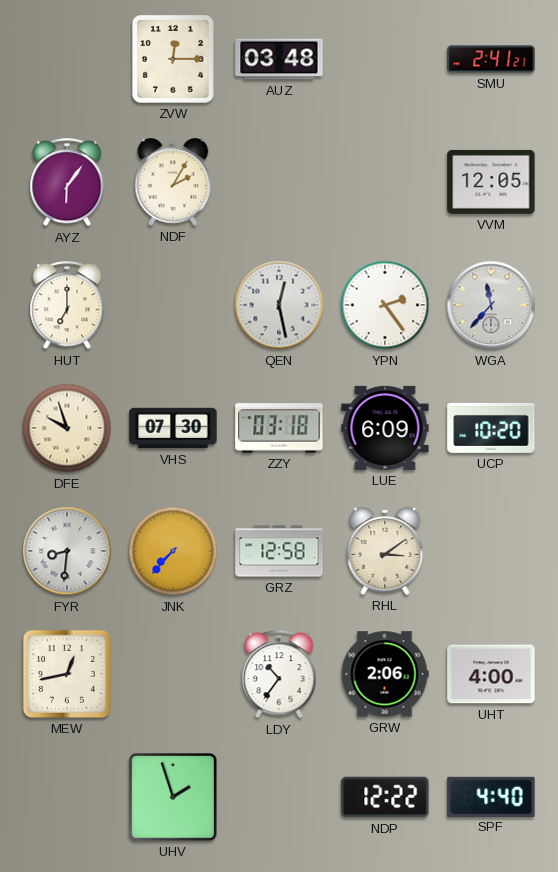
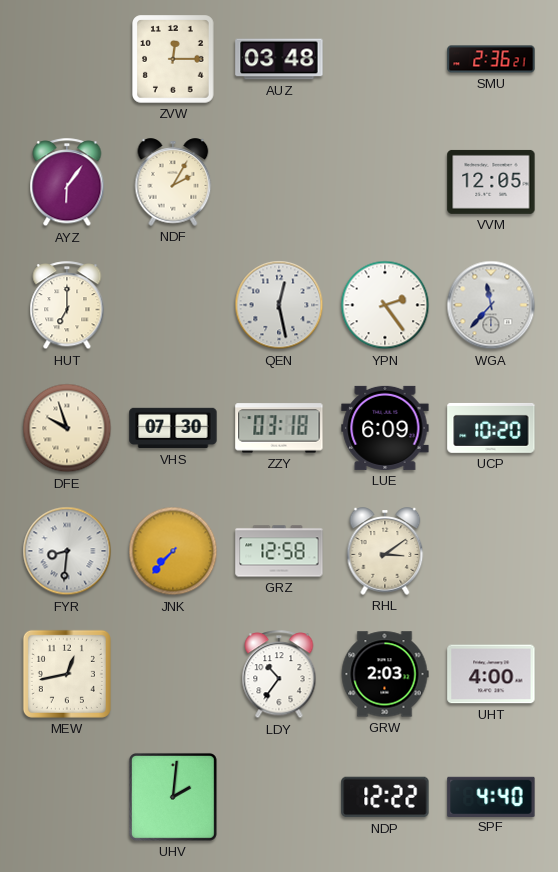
SMU: 2:41 -> 2:36 (491, 59)
GRW: 2:06 -> 2:03 (385, 674)
UHV: 1:57 -> 2:01 (173, 797)
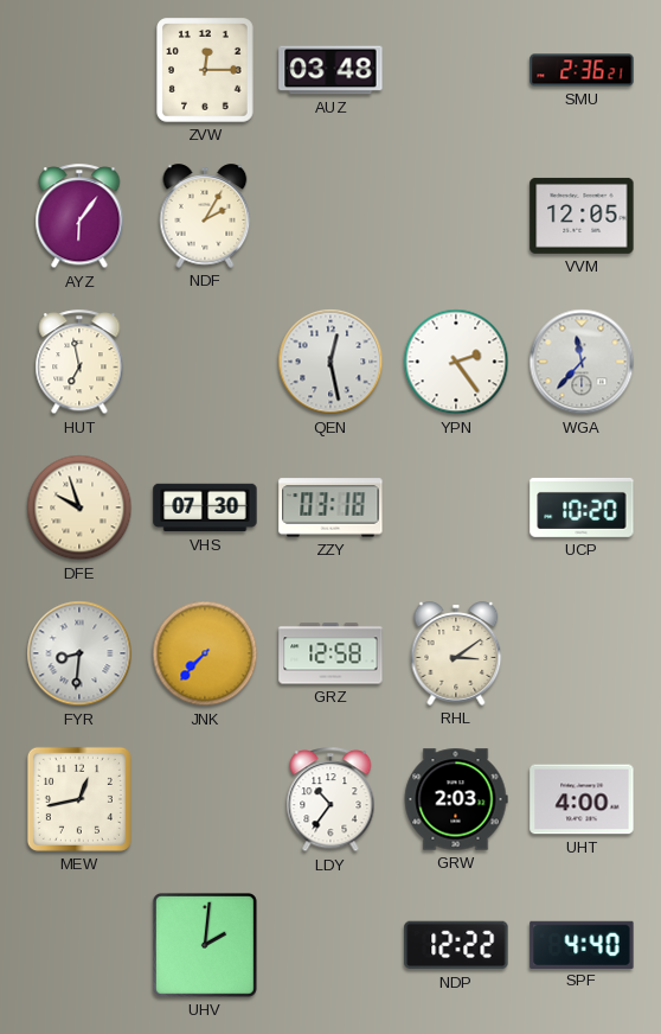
HUT: 7:00 -> 6:58 (79, 363)
LUE: 6:09 -> none (385, 428)
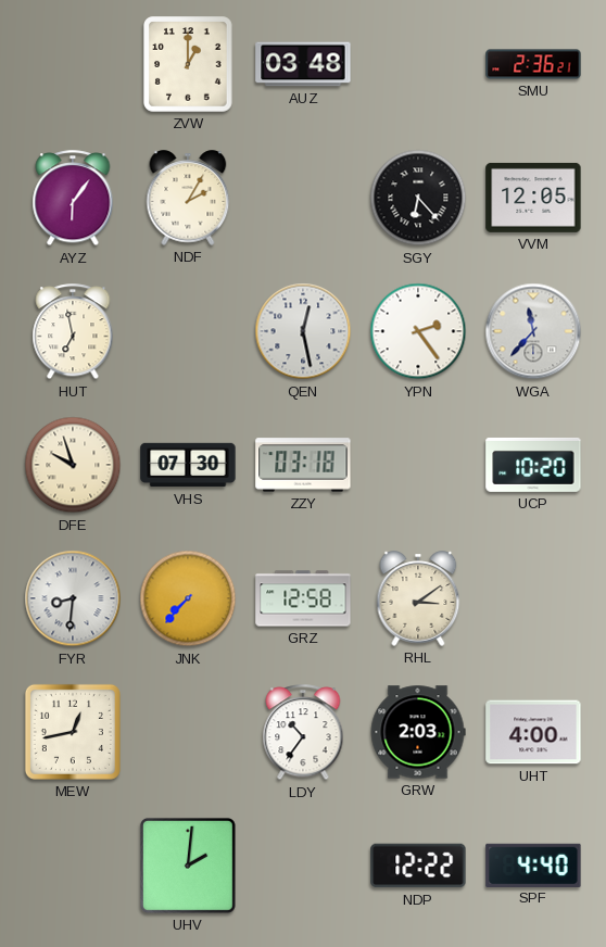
ZVW: 12:15 -> 1:00 (188, 64)
SGY: none -> 6:23 (418, 198)
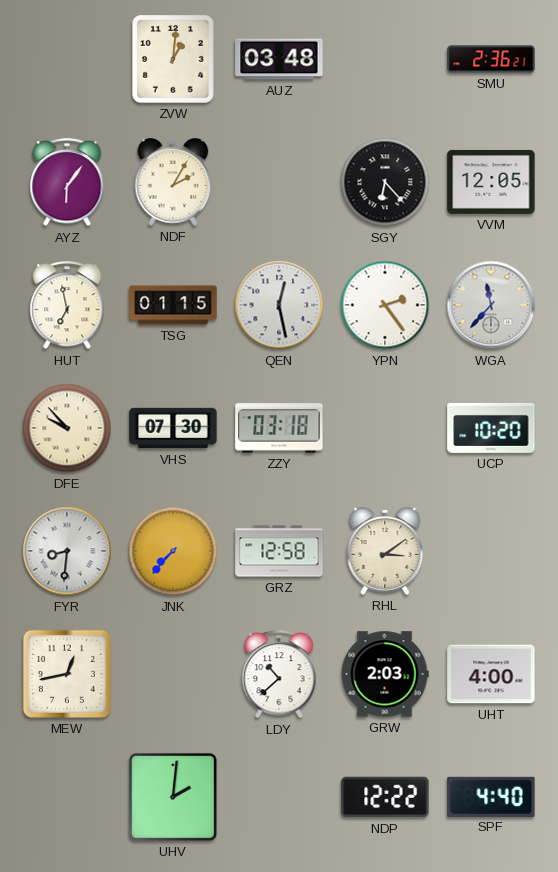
ZVW: 1:00 -> 1:01 (173, 59)
TSG: none -> 01:15 (173, 305)
DFE: 9:57 -> 9:53 (67, 428)
LDY: 10:36 -> 10:38 (279, 675)
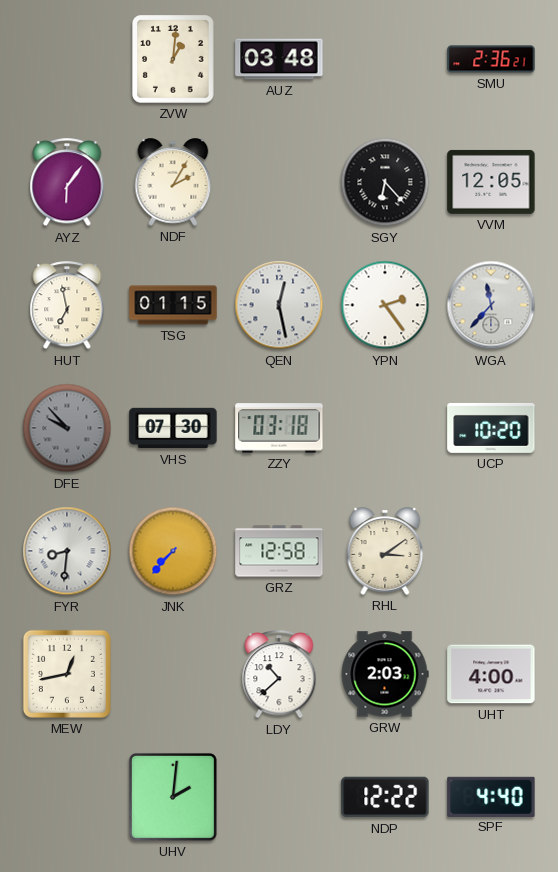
DFE dial: cream -> grey (67, 428)
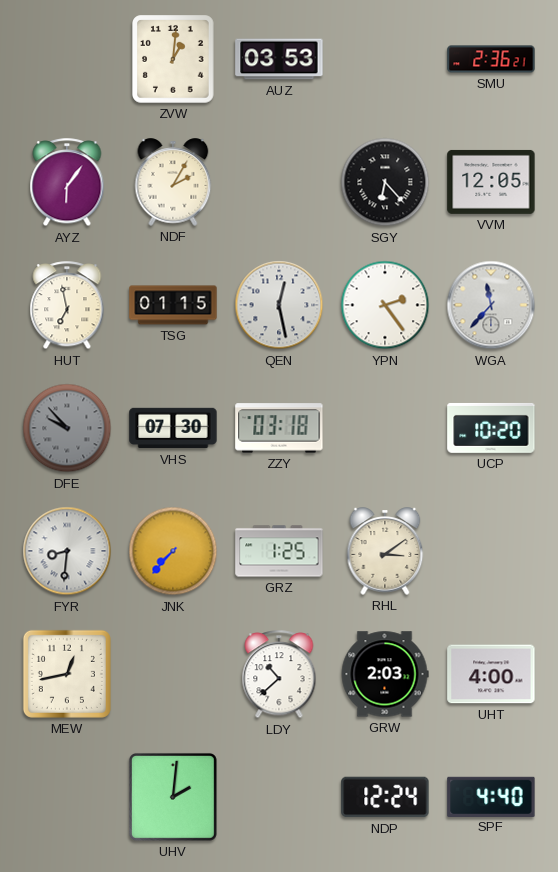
AUZ: 03:48 -> 03:53 (279, 59)
GRZ: 12:58 -> 1:25 (279, 551)
NDP: 12:22 -> 12:24 (385, 797)
